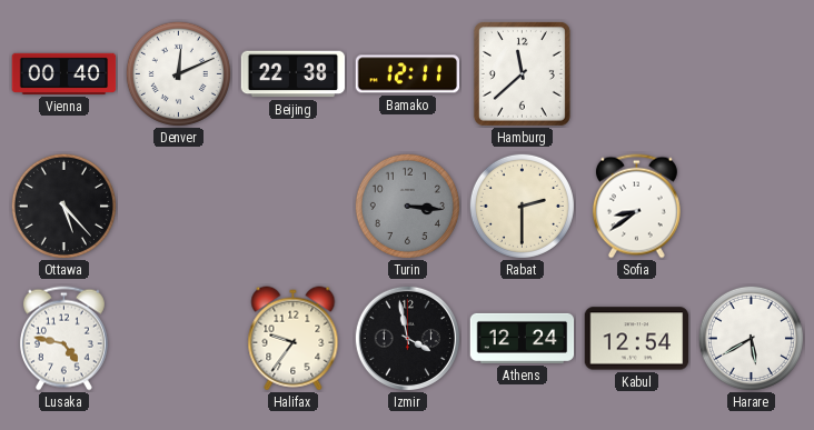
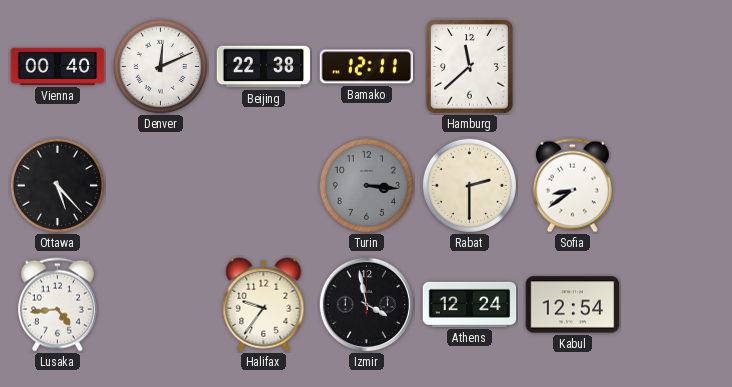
Lusaka: 4:47 -> 4:44 (57, 305)
Harare: 5:40 -> none (751, 338)
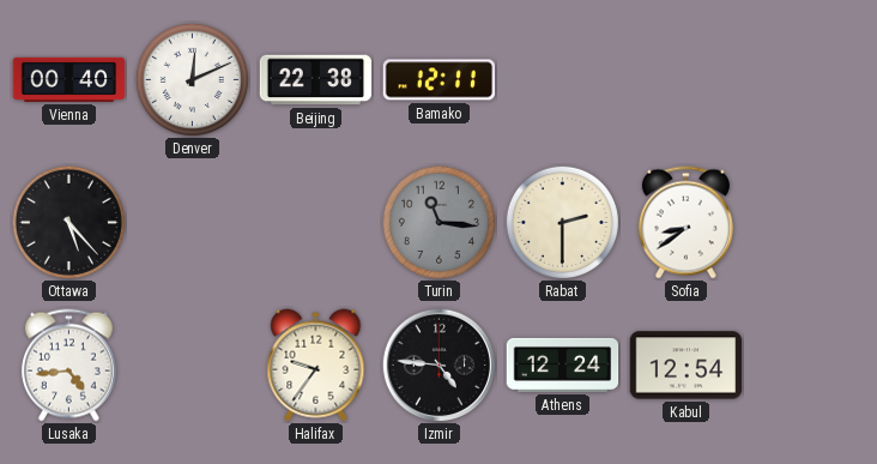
Hamburg: 11:38 -> none (469, 66)
Turin: 3:16 -> 11:16 (438, 222)
Izmir: 3:58 -> 4:46 (438, 364)
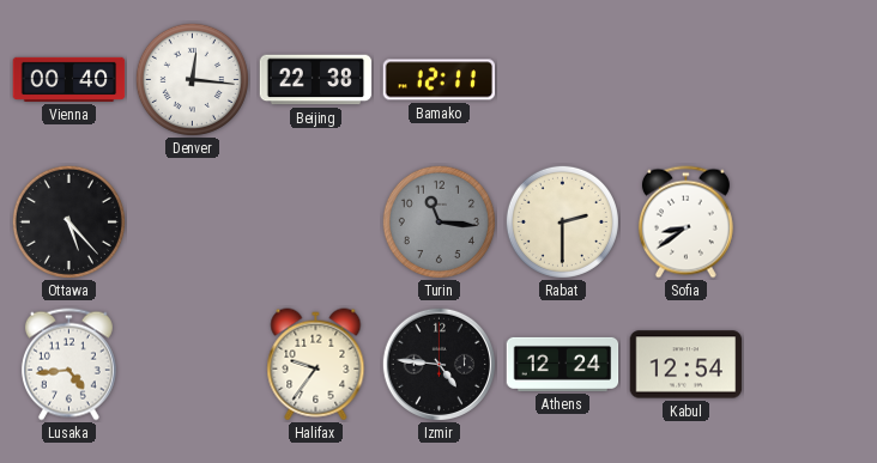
Denver: 12:11 -> 12:16 (192, 79)
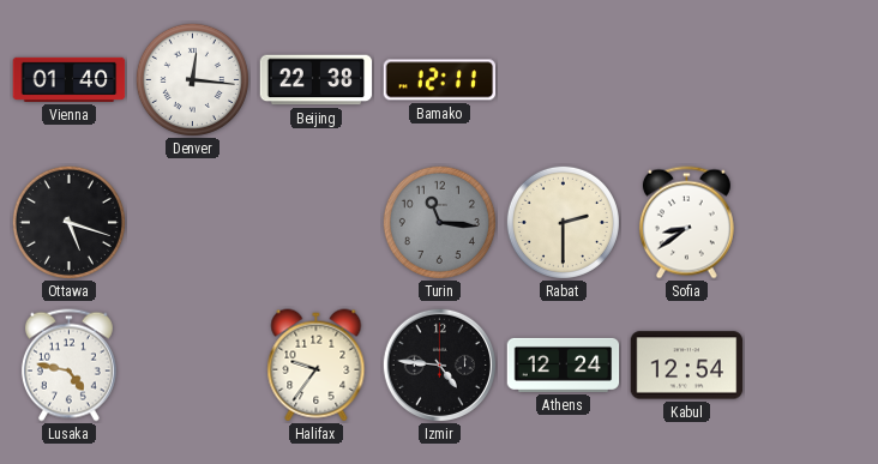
Vienna: 00:40 -> 01:40 (70, 79)
Ottawa: 5:23 -> 5:18 (68, 222)
Lusaka: 4:44 -> 4:47 (68, 366)
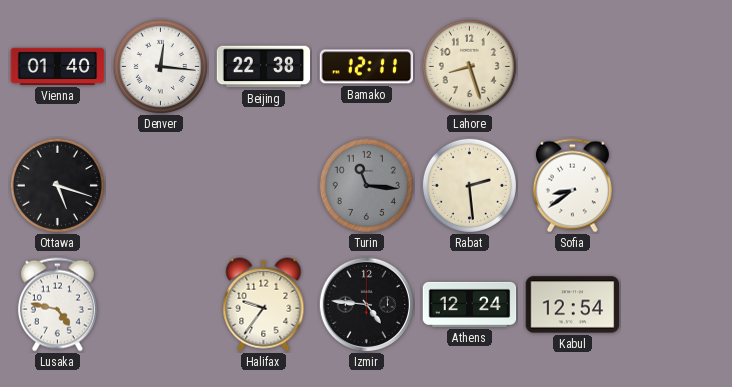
Lahore: none -> 8:27 (469, 66)
Rabat: 2:30 -> 2:29 (469, 185)
